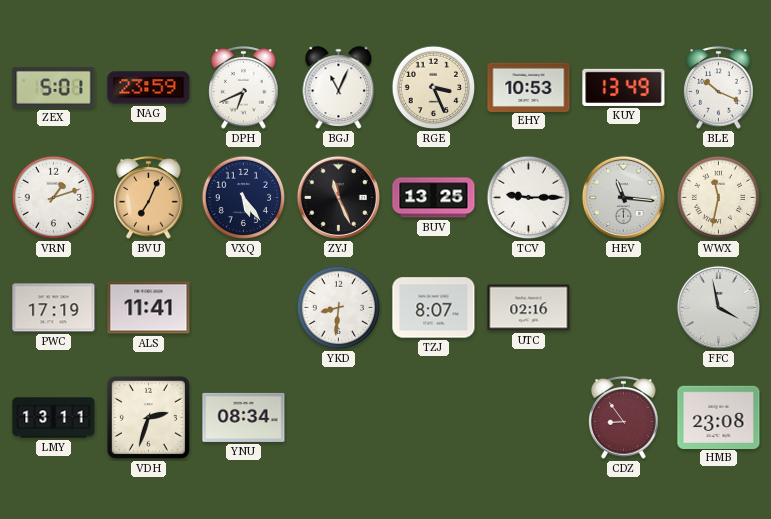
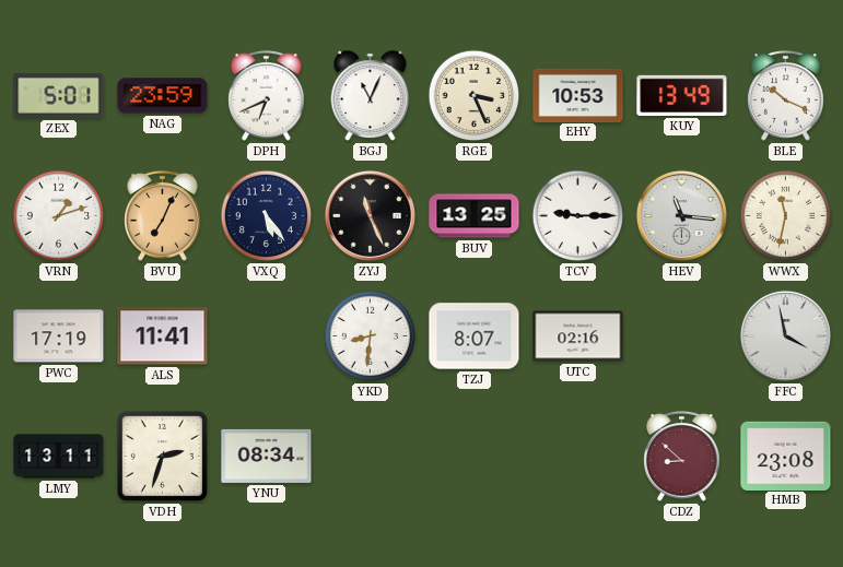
CDZ: 8:54 -> 8:52 (682, 457)
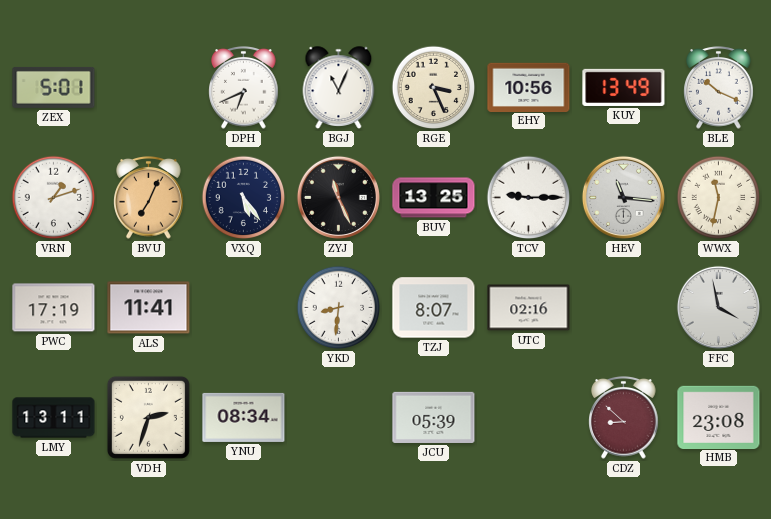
NAG: 23:59 -> none (163, 96)
EHY: 10:53 -> 10:56 (529, 87)
JCU: none -> 05:39 (434, 417)
